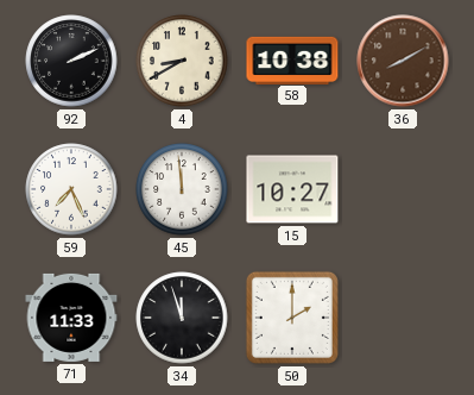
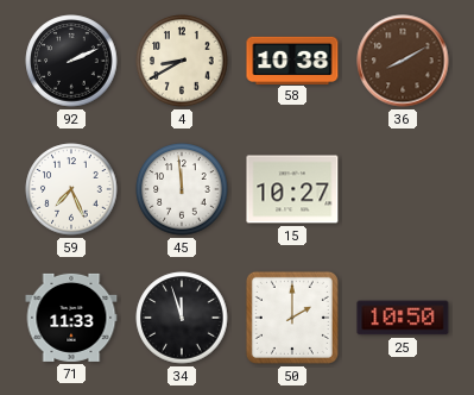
25: none -> 10:50 (403, 318)
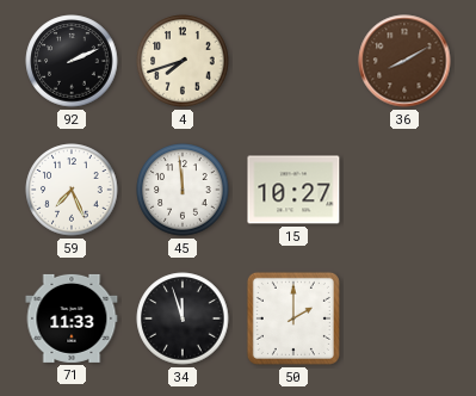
4: 8:40 -> 7:42 (183, 61)
58: 10:38 -> none (292, 59)
25: 10:50 -> none (403, 318)
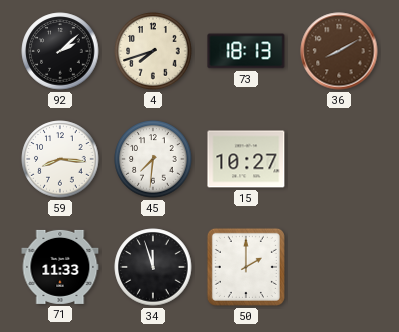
92: 2:11 -> 2:08 (60, 51)
73: none -> 18:13 (246, 51)
59: 7:26 -> 8:16 (60, 159)
45: 11:59 -> 7:31 (153, 159)
